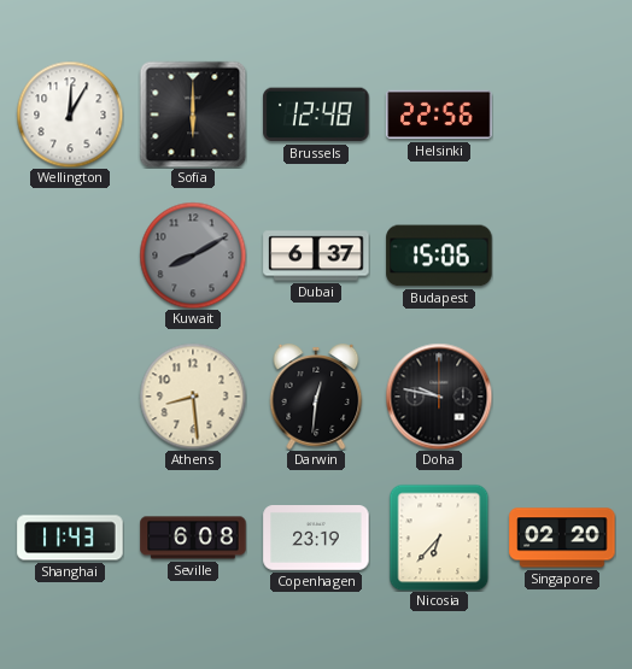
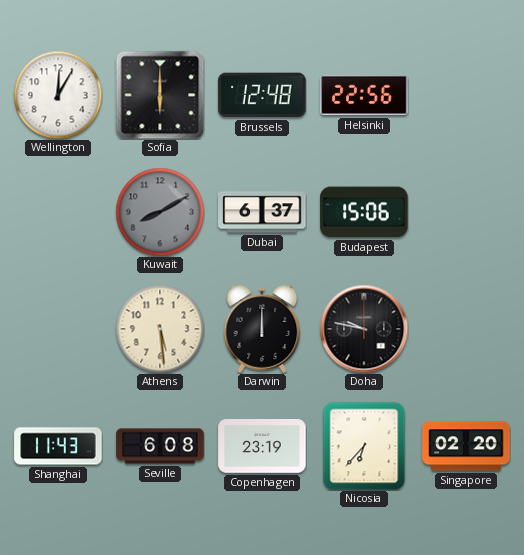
Athens: 8:29 -> 5:29 (160, 329)
Darwin: 12:31 -> 12:00 (262, 329)
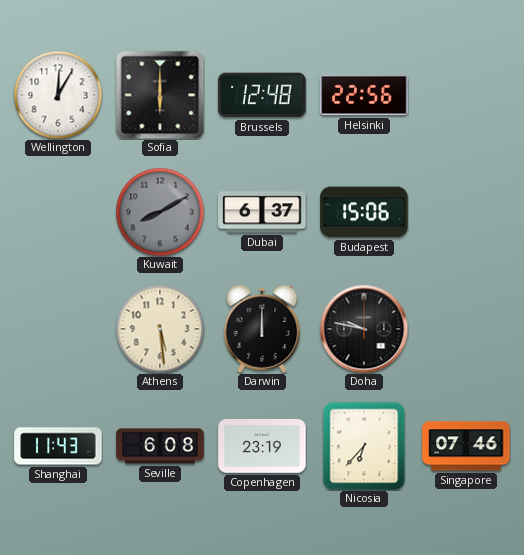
Singapore: 02:20 -> 07:46 (466, 446)
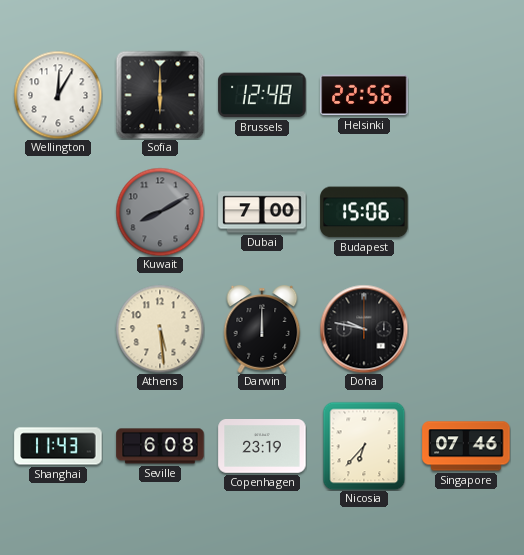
Dubai: 6:37 -> 7:00 (262, 212)
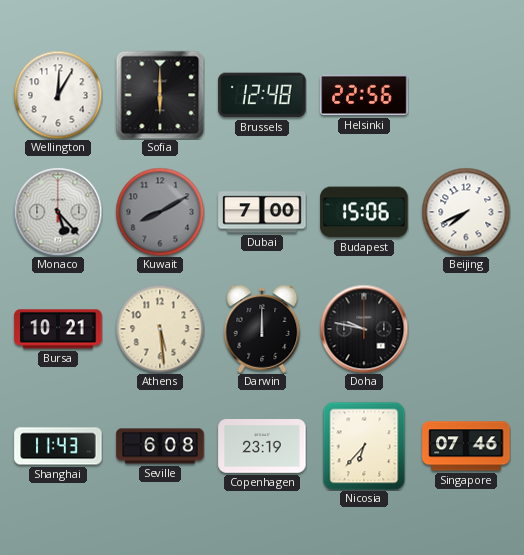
Monaco: none -> 5:23 (58, 212)
Beijing: none -> 7:41 (466, 212)
Bursa: none -> 10:21 (58, 329)
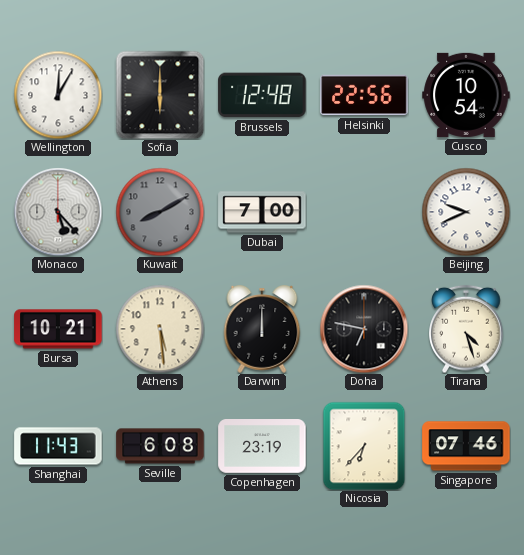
Cusco: none -> 10:54 (466, 95)
Budapest: 15:06 -> none (364, 212)
Beijing: 7:41 -> 9:41 (466, 212)
Doha: 9:47 -> 6:47 (364, 329)
Tirana: none -> 4:27 (466, 329)
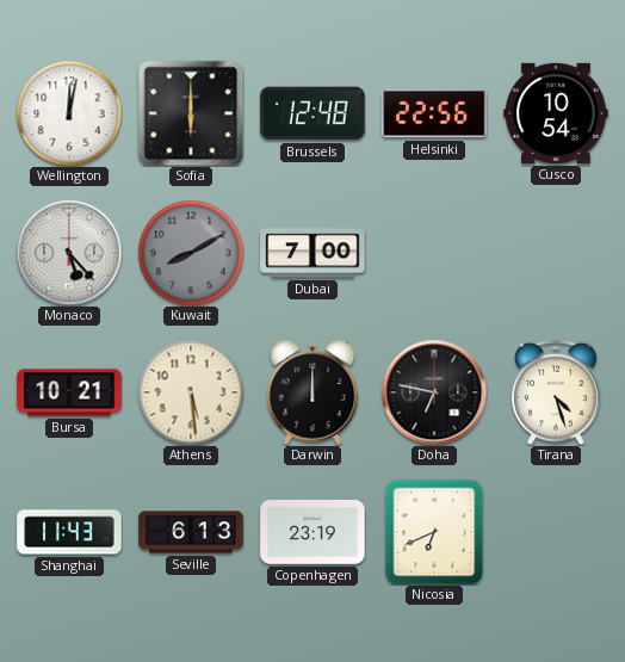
Wellington: 12:05 -> 12:02 (69, 113)
Beijing: 9:41 -> none (466, 212)
Seville: 6:08 -> 6:13 (191, 532)
Nicosia: 6:37 -> 6:41 (434, 532)
Singapore: 07:46 -> none (466, 446)
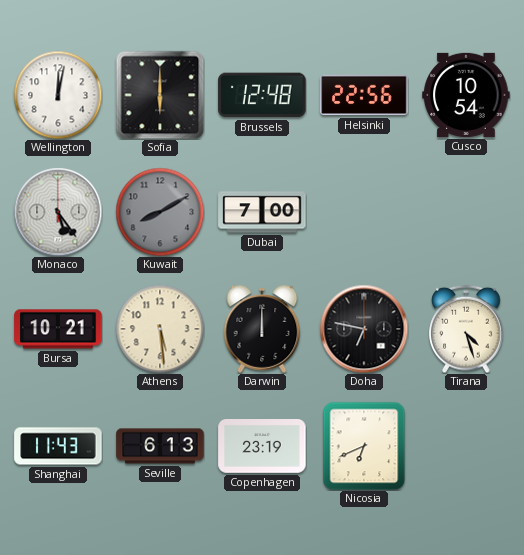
Monaco: 5:23 -> 5:24 (58, 212)
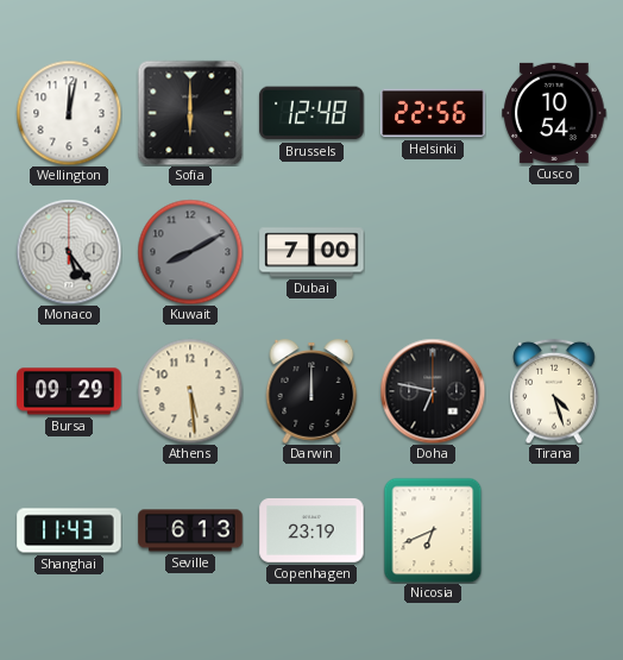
Bursa: 10:21 -> 09:29 (69, 391)
